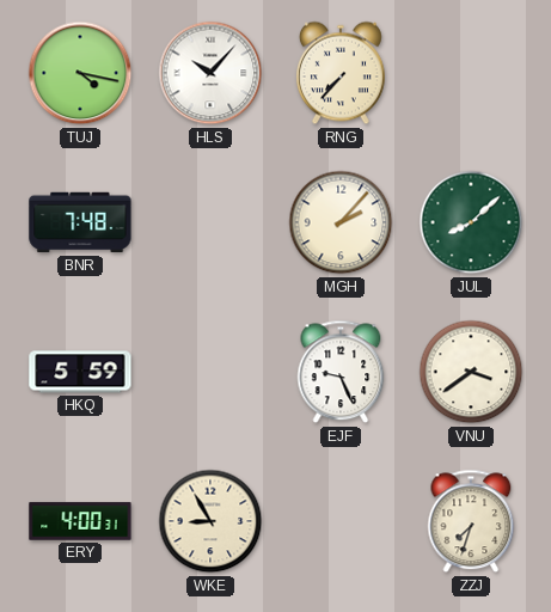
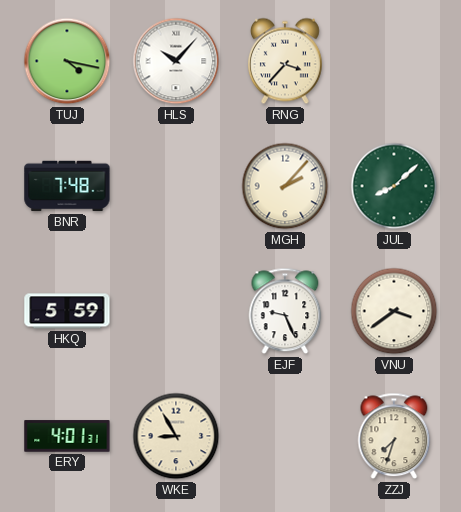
RNG: 7:37 -> 3:37 (285, 61)
ERY: 4:00 -> 4:01 (67, 436)
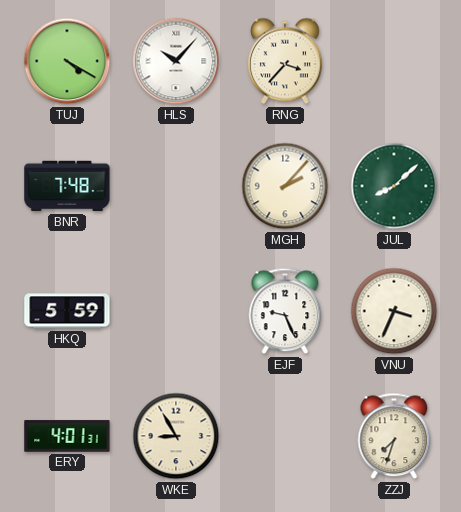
TUJ: 4:17 -> 4:20 (67, 61)
VNU: 3:39 -> 3:34 (394, 311)
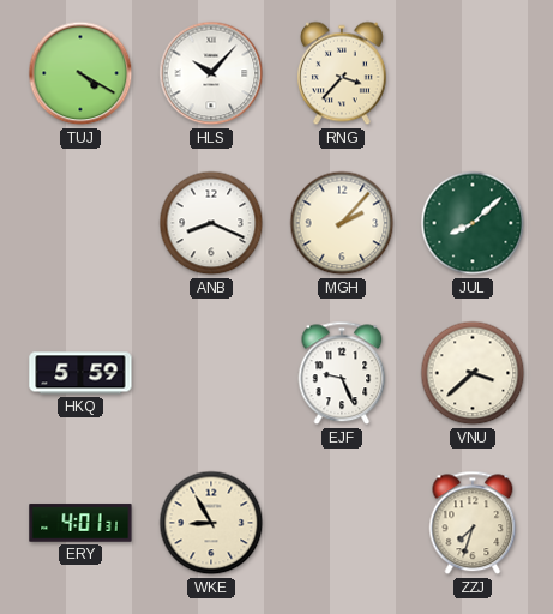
BNR: 7:48 -> none (67, 186)
ANB: none -> 8:19 (211, 223)
VNU: 3:34 -> 3:38 (473, 373)
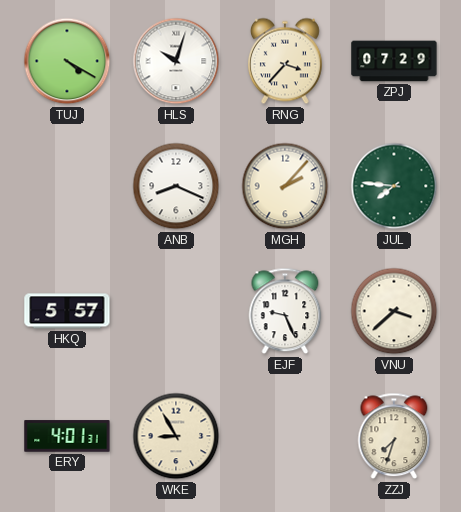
HLS: 10:07 -> 10:03 (176, 61)
ZPJ: none -> 07:29 (394, 61)
JUL: 8:08 -> 7:46 (394, 186)
HKQ: 5:59 -> 5:57 (67, 311)
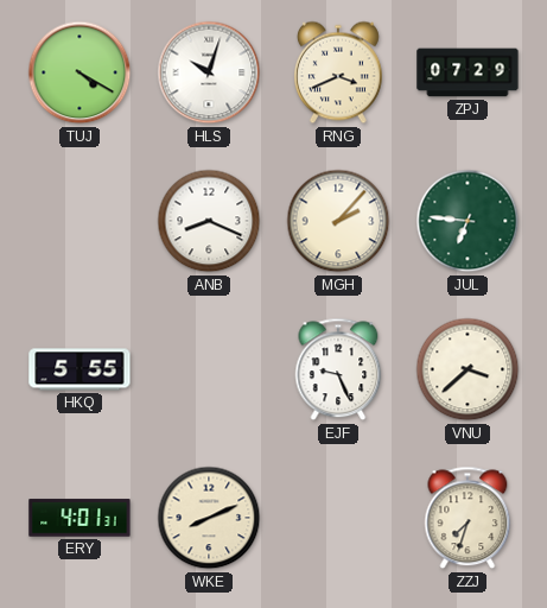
RNG: 3:37 -> 3:41 (338, 72)
JUL: 7:46 -> 6:46 (468, 221)
HKQ: 5:57 -> 5:55 (79, 369)
WKE: 8:55 -> 8:11 (209, 518)
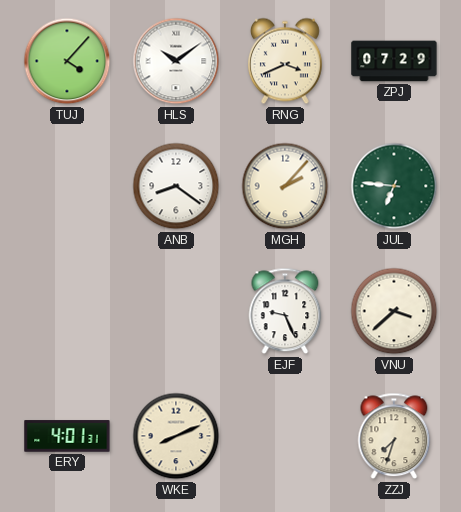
TUJ: 4:20 -> 4:07 (67, 61)
HLS: 10:03 -> 10:09 (176, 61)
ANB: 8:19 -> 8:21 (176, 186)
HKQ: 5:55 -> none (79, 369)
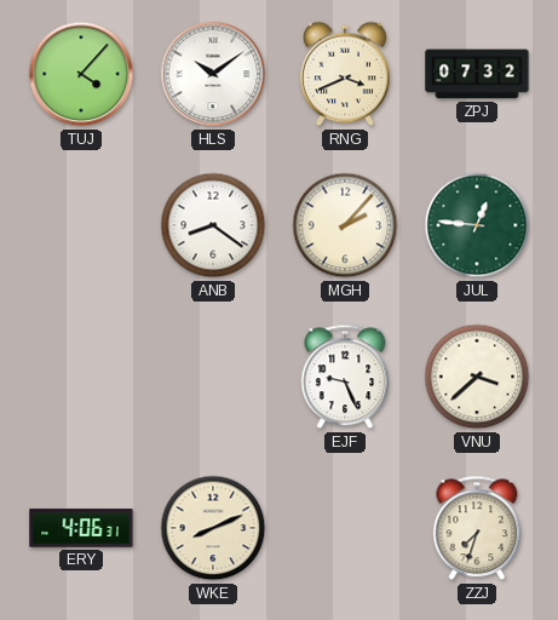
ZPJ: 07:29 -> 07:32 (477, 74)
JUL: 6:46 -> 12:46 (477, 225)
ERY: 4:01 -> 4:06 (81, 528)
